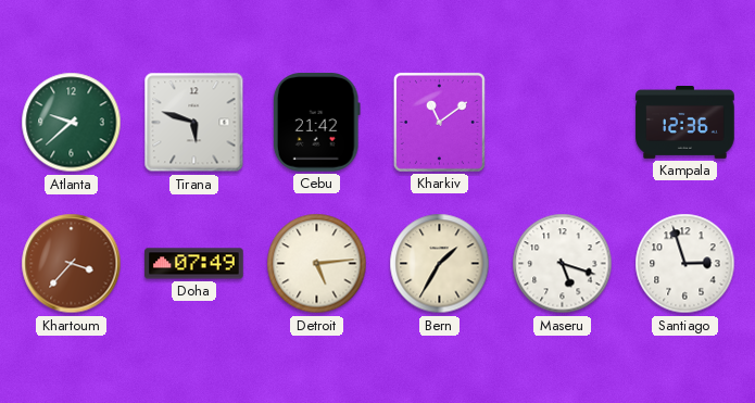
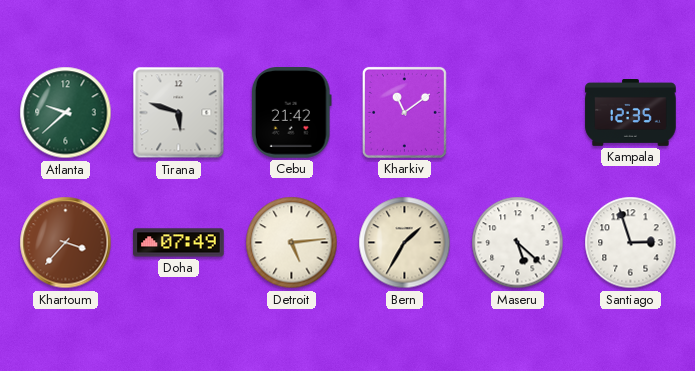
Kampala: 12:36 -> 12:35 (631, 113)
Maseru: 5:18 -> 5:22 (518, 243)
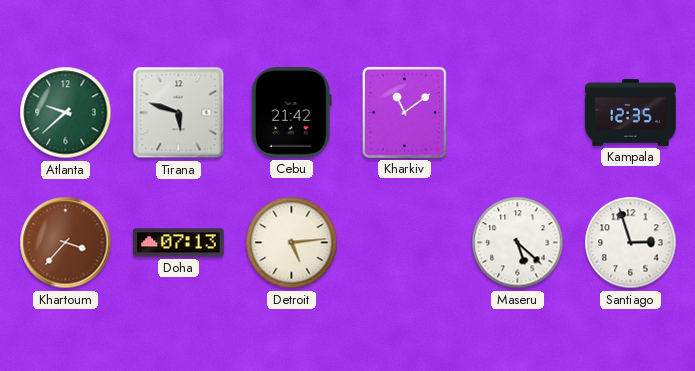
Doha: 07:49 -> 07:13 (179, 243)
Bern: 1:35 -> none (405, 243)
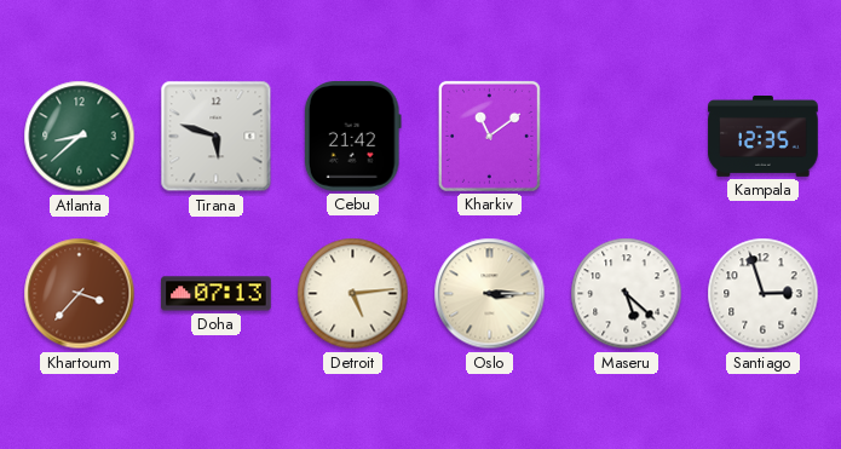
Atlanta: 9:38 -> 8:38 (80, 137)
Oslo: none -> 3:15 (490, 294)
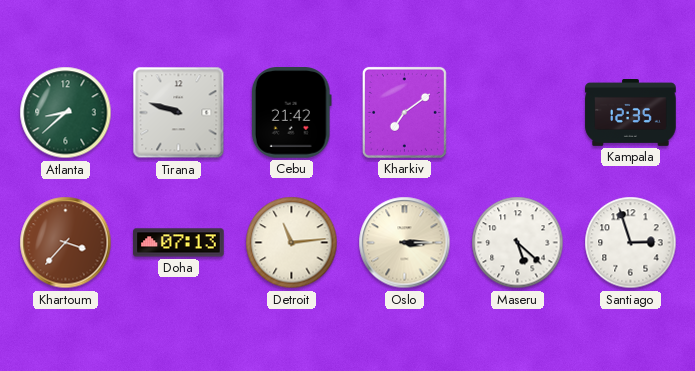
Tirana: 5:48 -> 9:48 (179, 113)
Kharkiv: 11:09 -> 7:09 (404, 112)
Detroit: 5:14 -> 11:14 (292, 243)
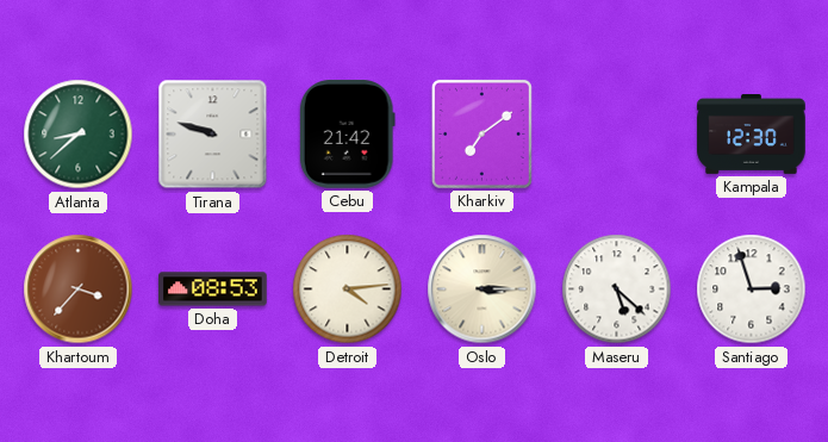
Kampala: 12:35 -> 12:30 (752, 135)
Doha: 07:13 -> 08:53 (213, 290)
Detroit: 11:14 -> 4:14 (348, 290)
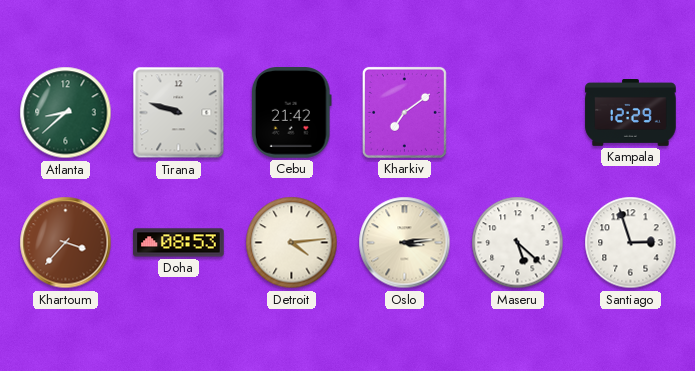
Kampala: 12:30 -> 12:29 (631, 113)
Oslo: 3:15 -> 3:14 (405, 243)
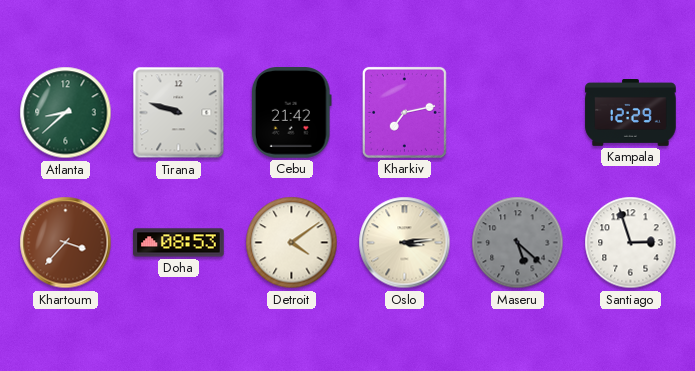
Kharkiv: 7:09 -> 7:13 (404, 112)
Detroit: 4:14 -> 4:09 (292, 243)
Maseru dial: white -> grey (518, 243)
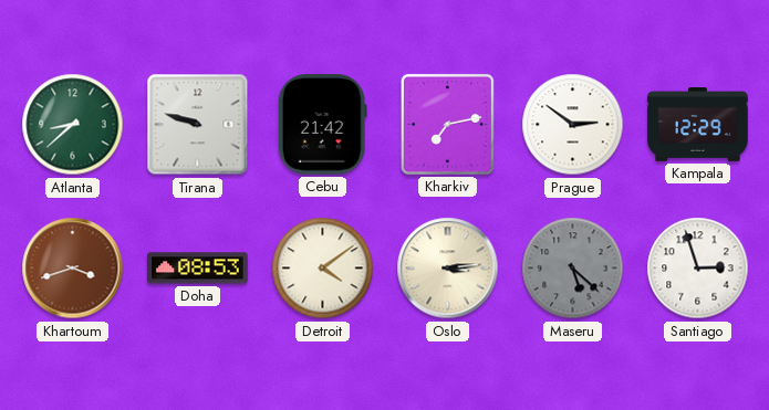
Prague: none -> 2:51 (573, 125)
Khartoum: 3:37 -> 3:42 (73, 269)
